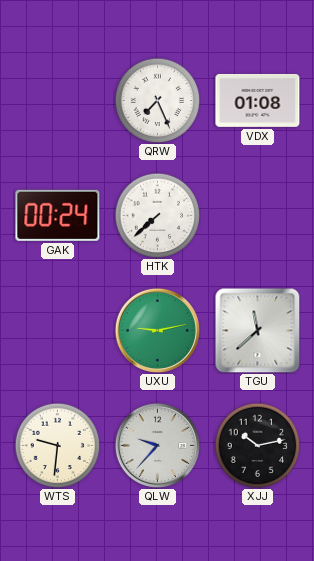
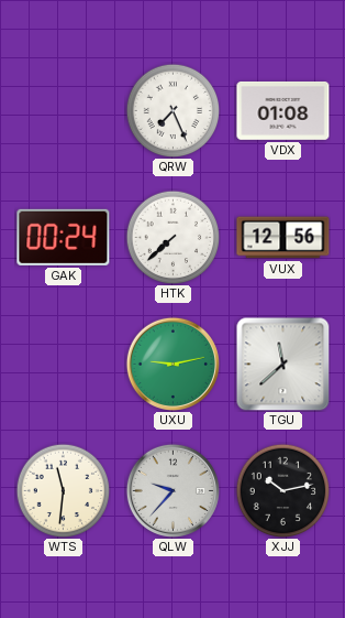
VUX: none -> 12:56 (283, 238)
WTS: 9:31 -> 11:31 (63, 490)
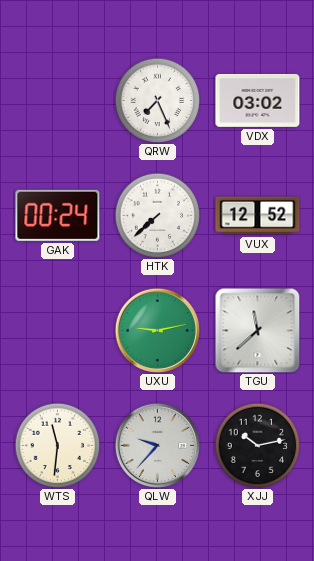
VDX: 01:08 -> 03:02 (258, 100)
VUX: 12:56 -> 12:52 (258, 216)
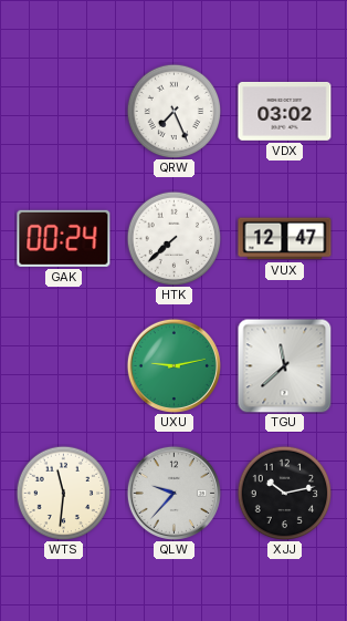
VUX: 12:52 -> 12:47 (285, 239)
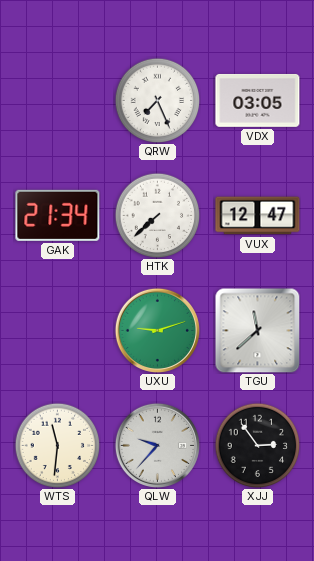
VDX: 03:02 -> 03:05 (258, 100)
GAK: 00:24 -> 21:34 (58, 215)
UXU: 9:13 -> 9:12 (157, 330)
XJJ: 10:13 -> 2:54 (257, 445)
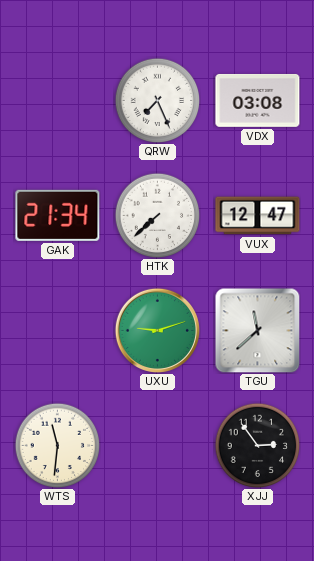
VDX: 03:05 -> 03:08 (258, 100)
QLW: 9:37 -> none (157, 445)
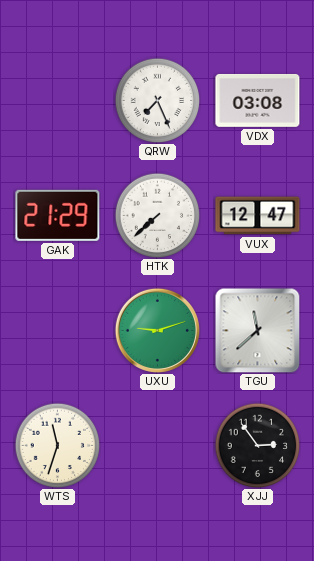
GAK: 21:34 -> 21:29 (58, 215)
WTS: 11:31 -> 11:33 (57, 445)
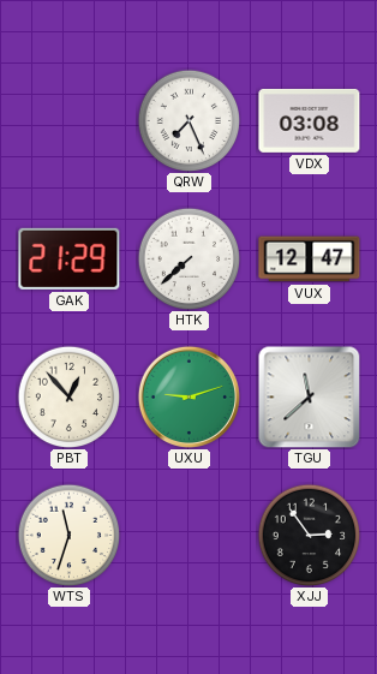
PBT: none -> 12:53 (68, 396)
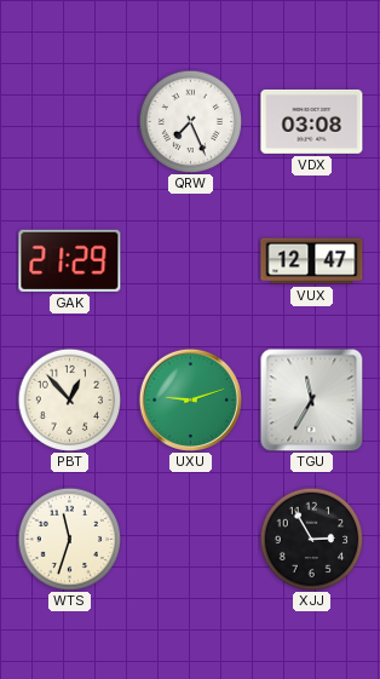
HTK: 7:38 -> none (188, 258)
TGU: 11:38 -> 11:35 (311, 399)
XJJ: 2:54 -> 2:55 (311, 539)
